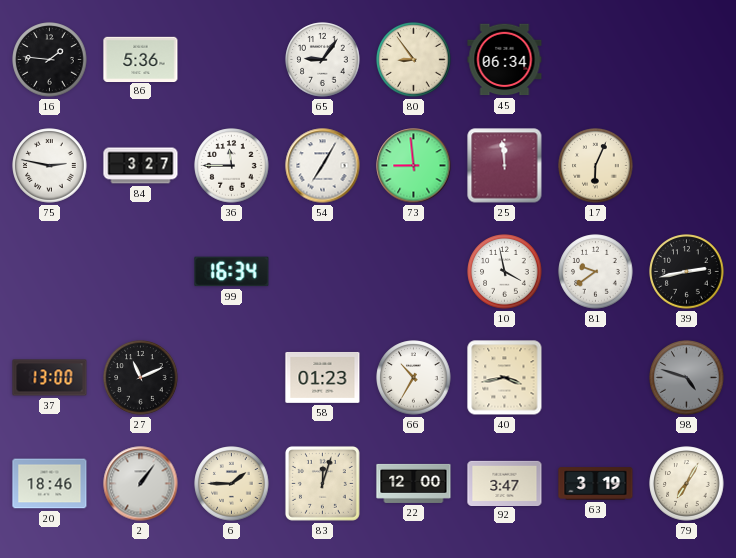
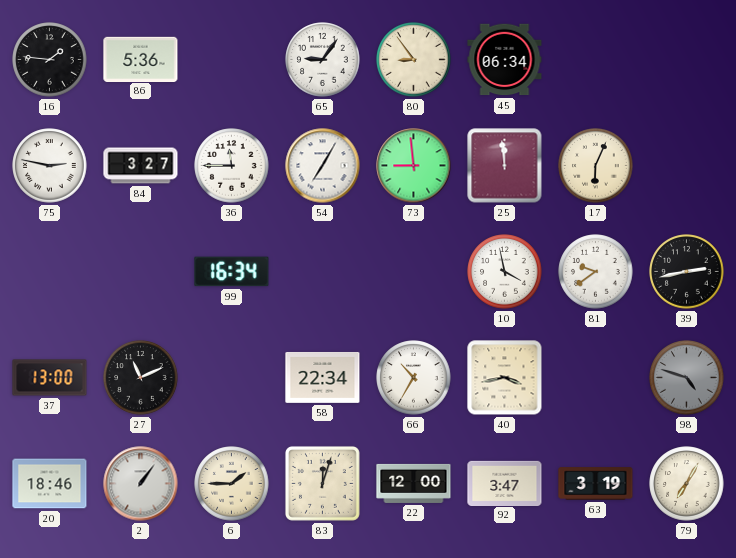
58: 01:23 -> 22:34 (323, 377)
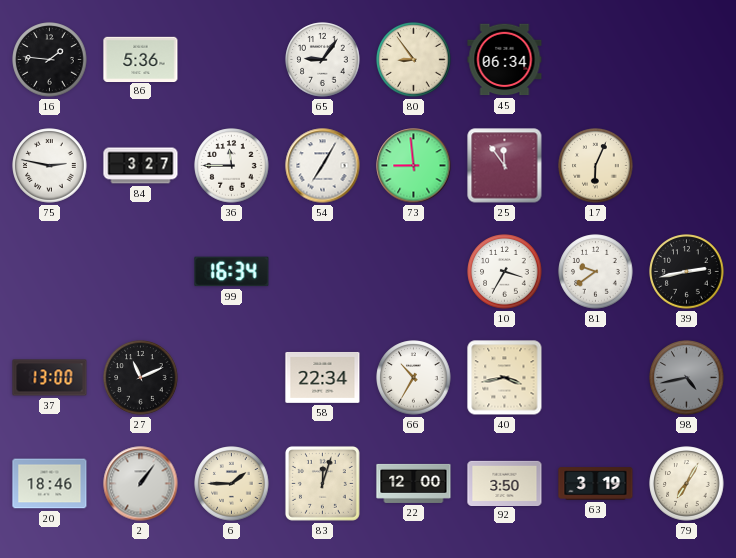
25: 11:59 -> 11:54 (505, 166)
10: 3:58 -> 3:35 (505, 272)
98: 4:48 -> 4:43 (687, 378)
92: 3:47 -> 3:50 (505, 483)
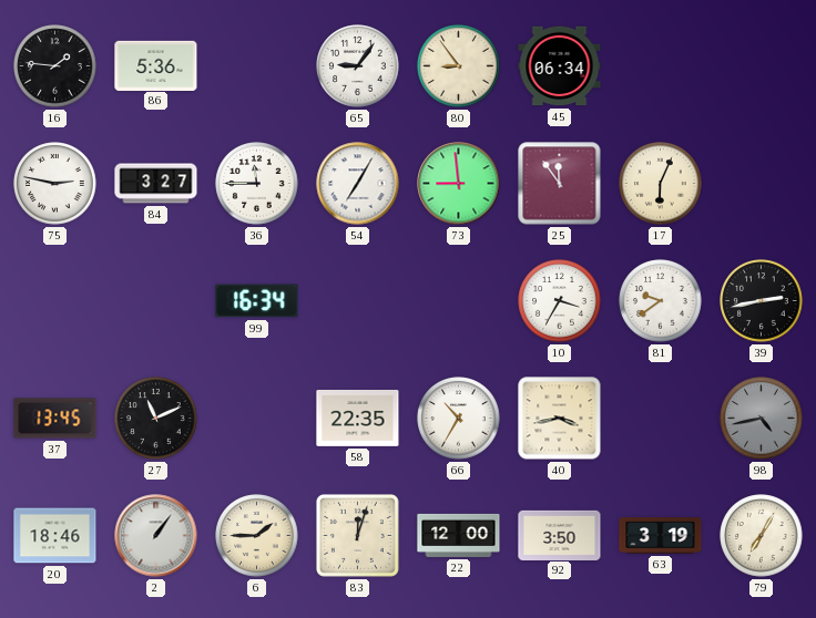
37: 13:00 -> 13:45 (55, 419)
58: 22:34 -> 22:35 (358, 418)
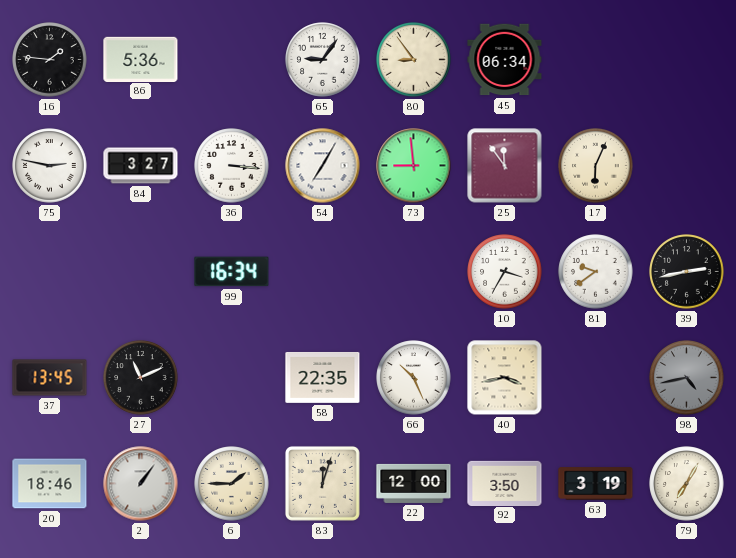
36: 11:45 -> 3:16 (232, 166)
66: 10:35 -> 10:26 (414, 378)
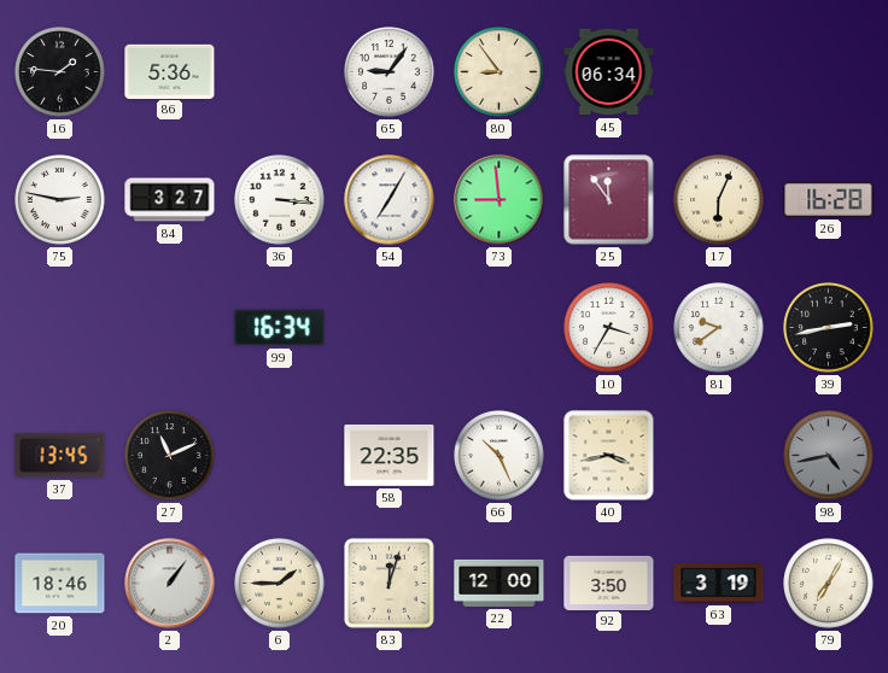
26: none -> 16:28 (829, 200)
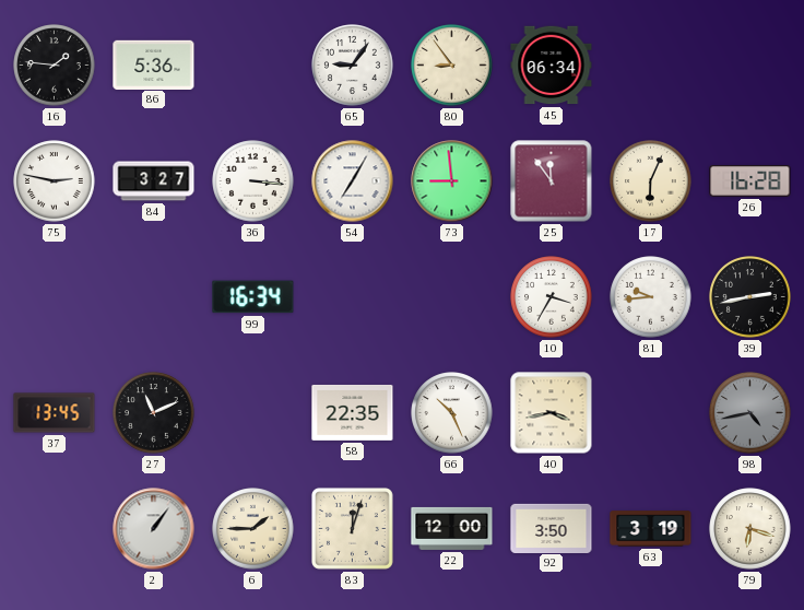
81: 9:39 -> 9:44 (651, 297)
20: 18:46 -> none (60, 584)
79: 7:05 -> 6:18 (750, 529)
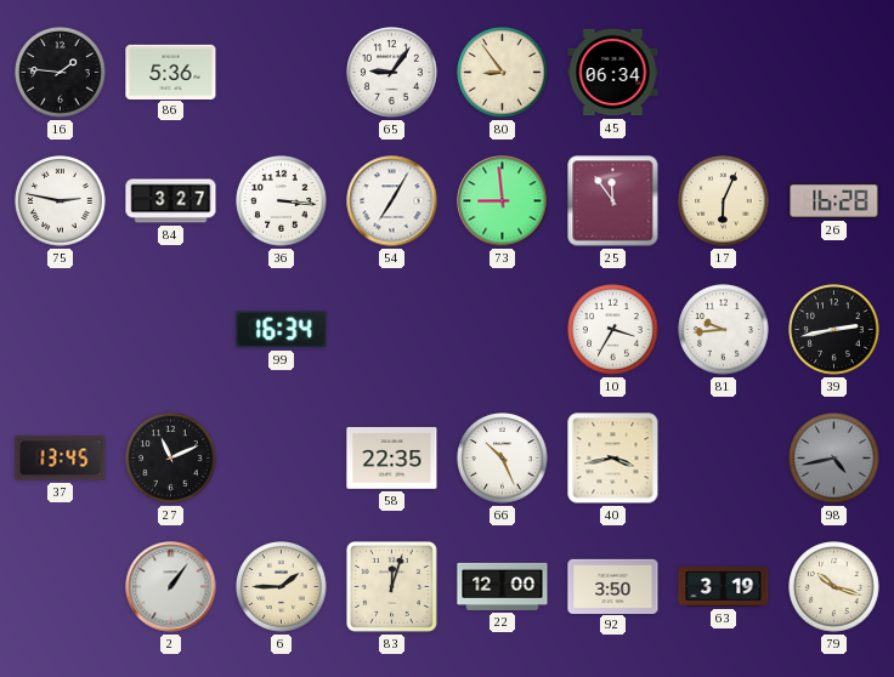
79: 6:18 -> 10:18 (834, 587)
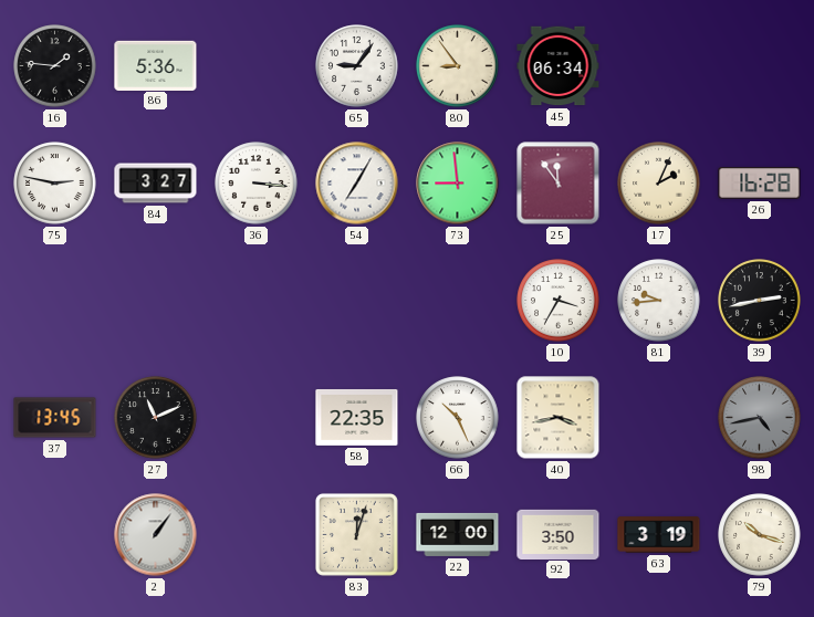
17: 6:04 -> 2:04 (659, 184)
99: 16:34 -> none (282, 330)
6: 1:45 -> none (282, 587)
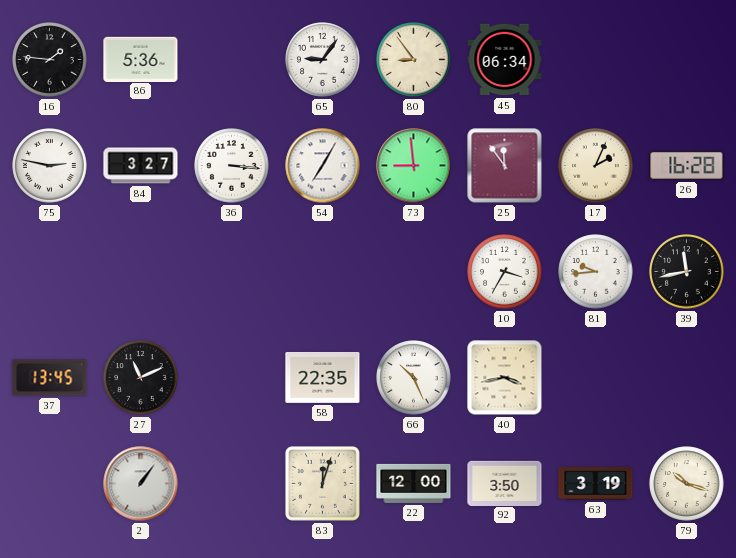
39: 2:43 -> 11:43 (687, 272)
98: 4:43 -> none (760, 418)
